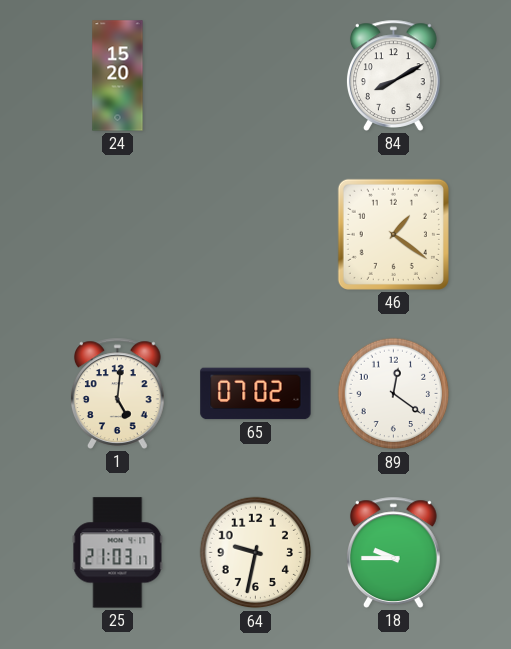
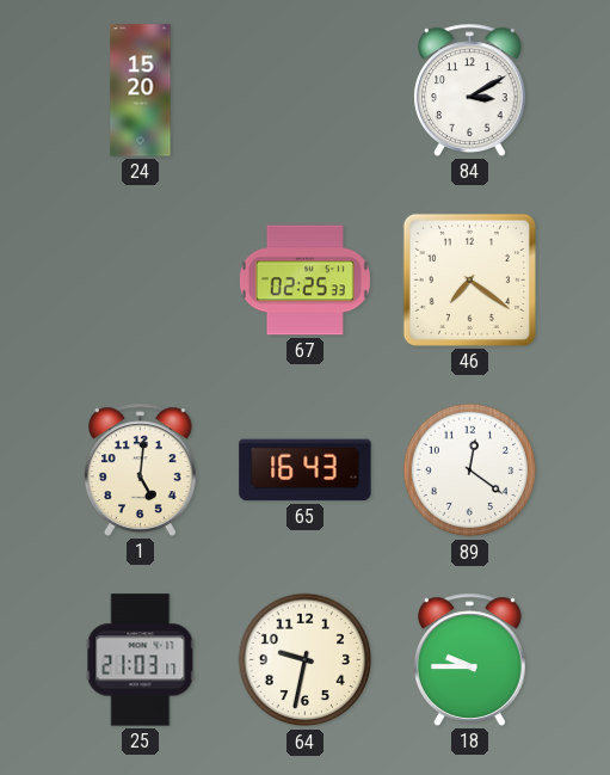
84: 8:10 -> 3:10 (470, 90)
67: none -> 02:25 (304, 281)
46: 1:21 -> 7:21 (469, 279)
65: 07:02 -> 16:43 (306, 470)
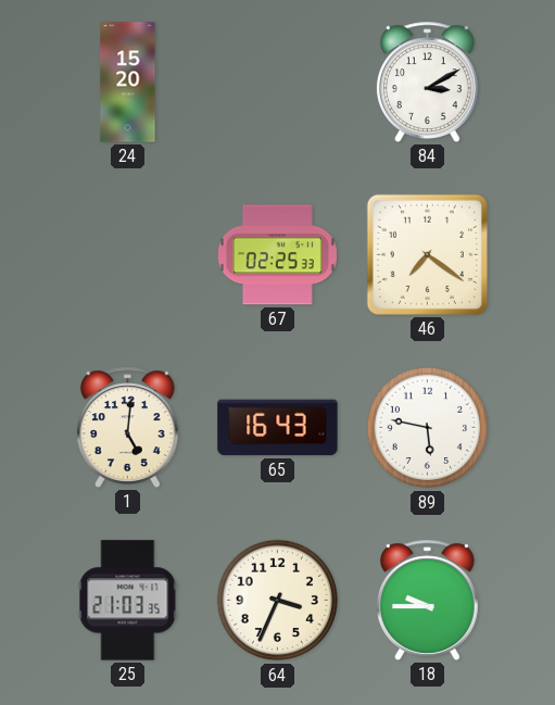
89: 12:21 -> 5:47 (428, 428)
25: 21:03:17 -> 21:03:35 (128, 601)
64: 9:32 -> 3:34 (278, 601)
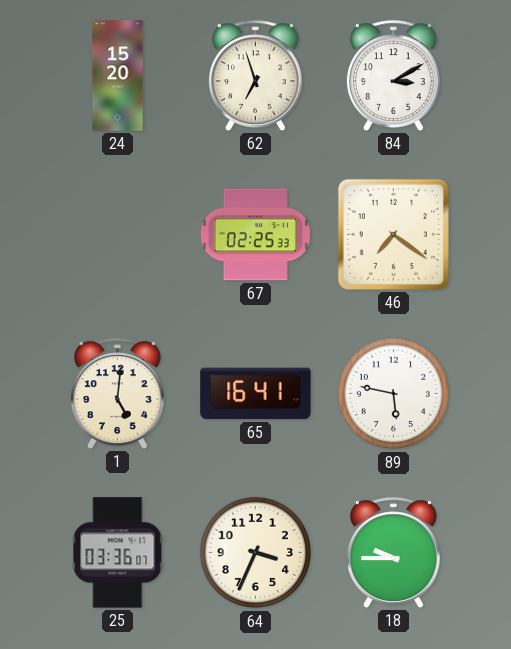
62: none -> 6:57 (256, 75)
65: 16:43 -> 16:41 (256, 394)
25: 21:03 -> 03:36 (118, 553)
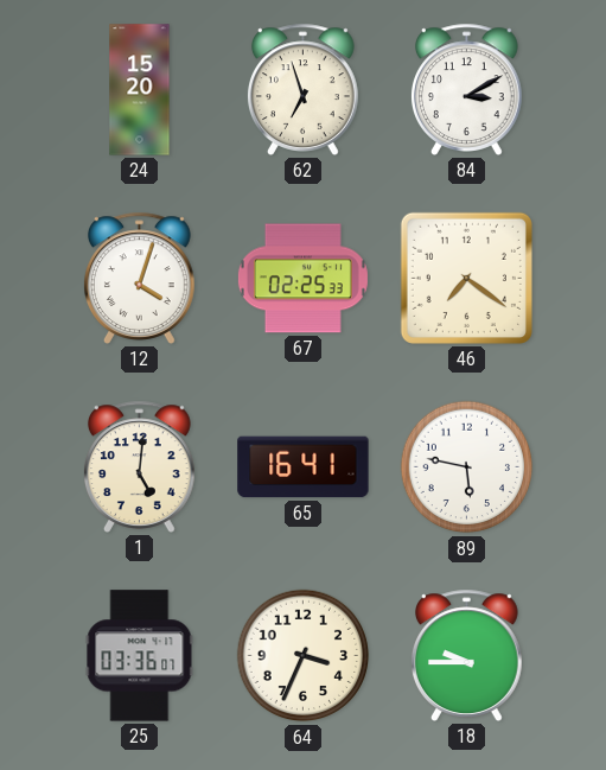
12: none -> 4:03 (140, 278)
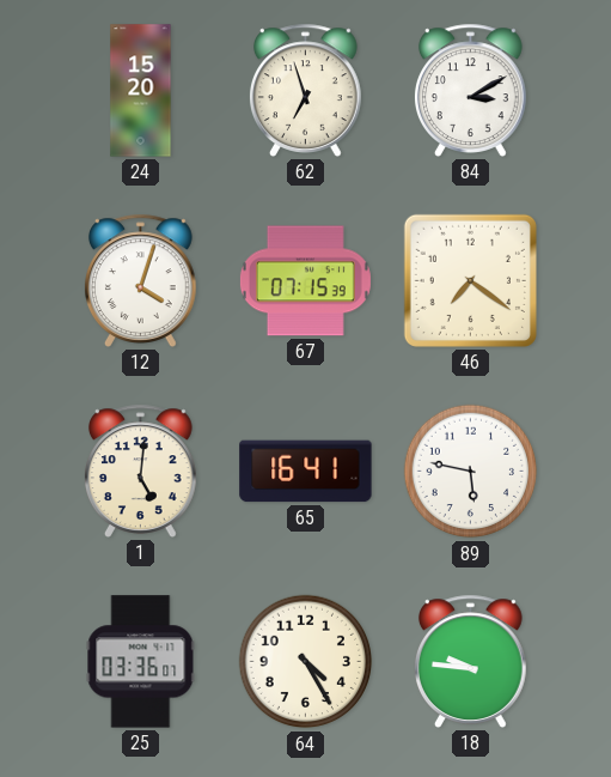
67: 02:25 -> 07:15 (305, 281)
64: 3:34 -> 4:25 (306, 662)
18: 9:45 -> 9:46 (471, 661)
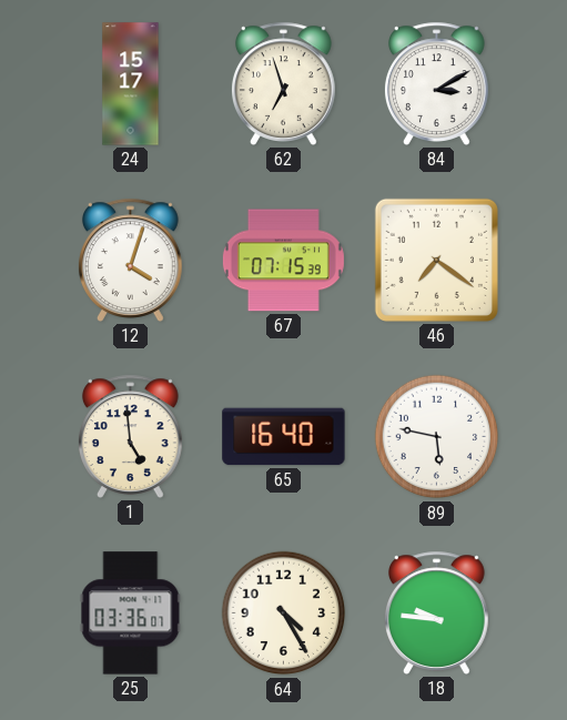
24: 15:20 -> 15:17 (131, 84)
1: 5:01 -> 4:59 (131, 436)
65: 16:41 -> 16:40 (284, 437)
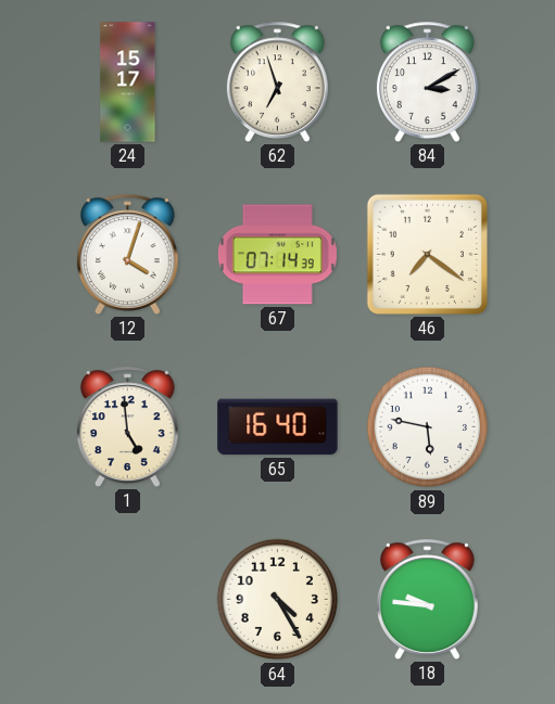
67: 07:15 -> 07:14 (277, 255)
25: 03:36 -> none (131, 613)
